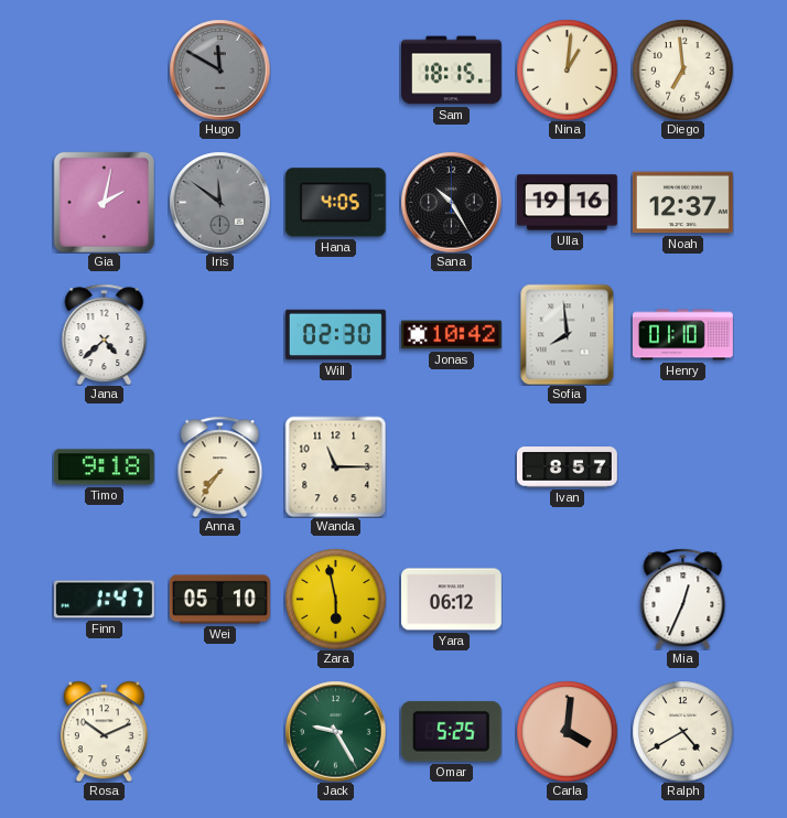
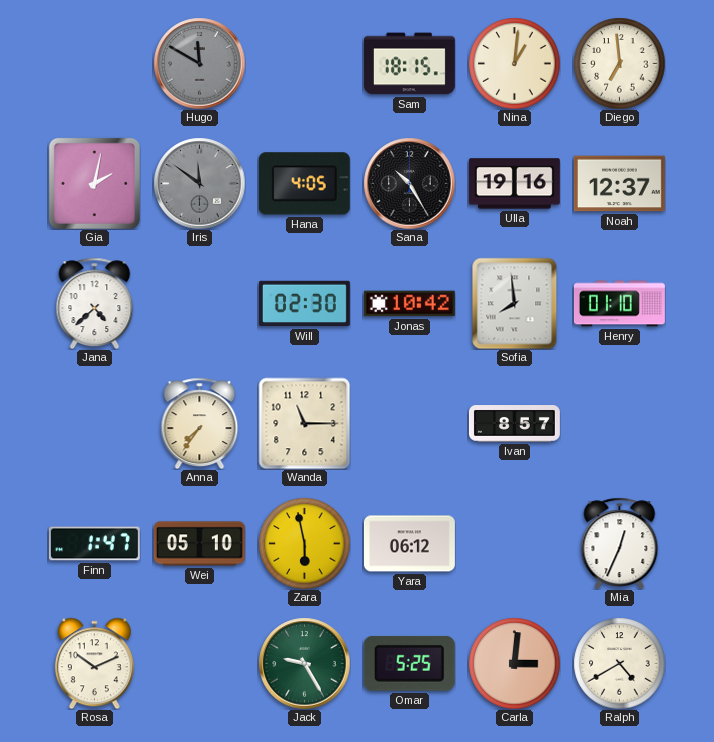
Timo: 9:18 -> none (104, 467)
Carla: 4:01 -> 3:01 (514, 663)
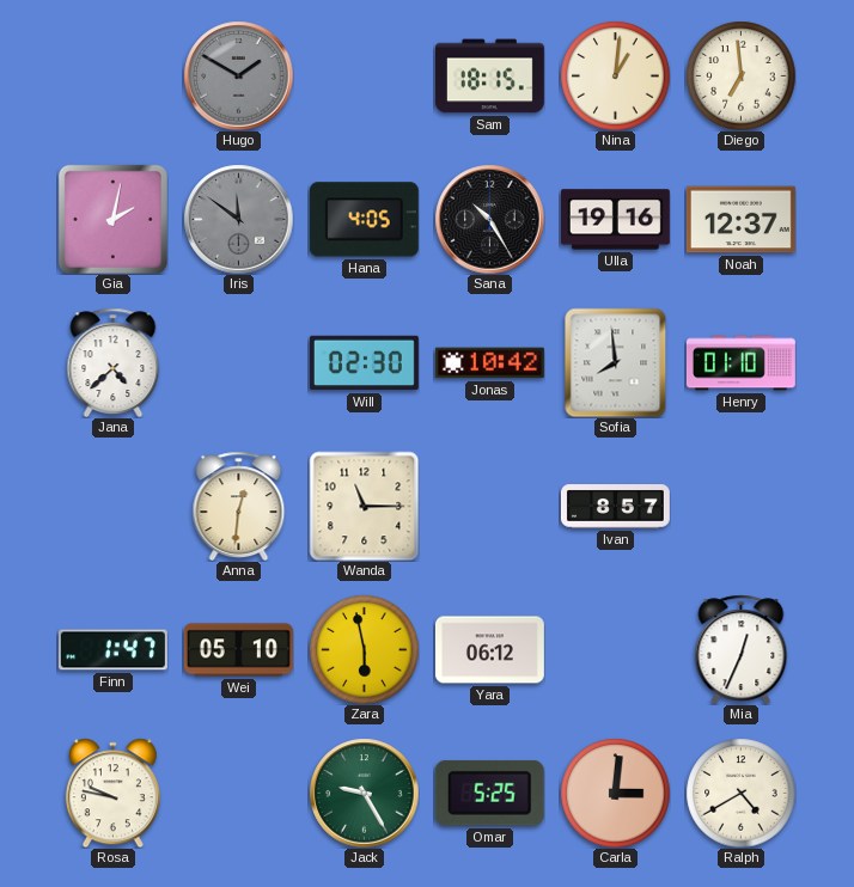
Hugo: 11:50 -> 1:50 (238, 75)
Anna: 7:36 -> 12:31 (239, 506)
Rosa: 10:11 -> 9:47 (112, 793)
